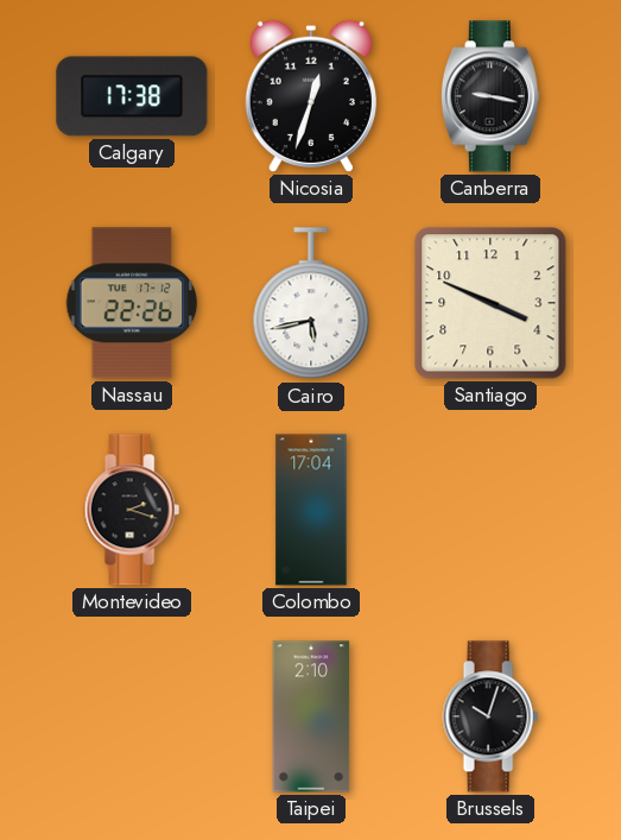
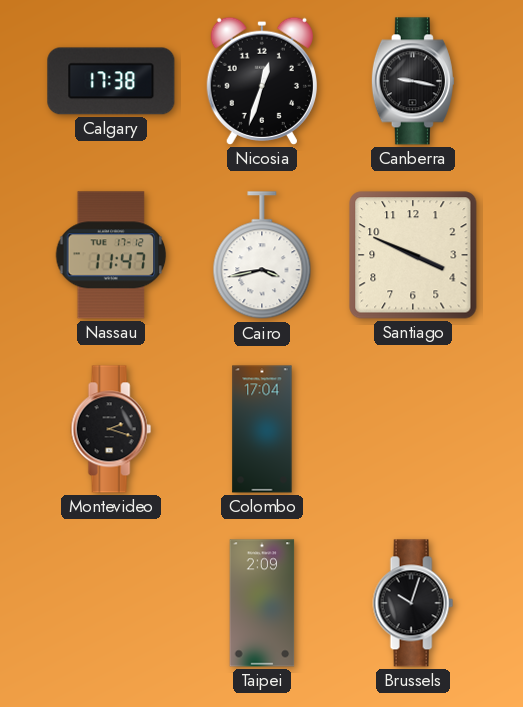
Nassau: 22:26 -> 11:47 (111, 255)
Cairo: 5:43 -> 3:43 (262, 256)
Taipei: 2:10 -> 2:09 (262, 603)
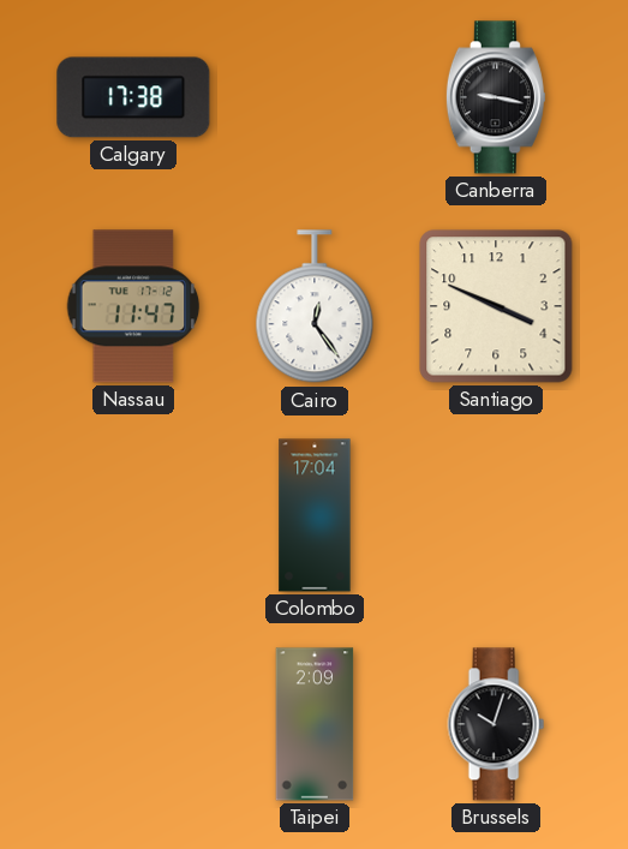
Nicosia: 12:33 -> none (262, 81)
Cairo: 3:43 -> 12:24 (315, 307)
Montevideo: 2:18 -> none (111, 429)
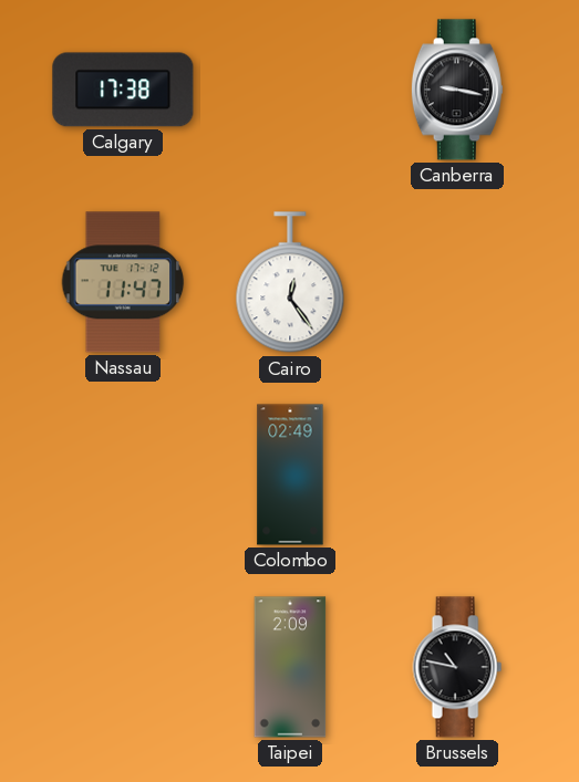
Santiago: 3:49 -> none (496, 306)
Colombo: 17:04 -> 02:49 (290, 475)
Brussels: 10:03 -> 10:47 (457, 667)
